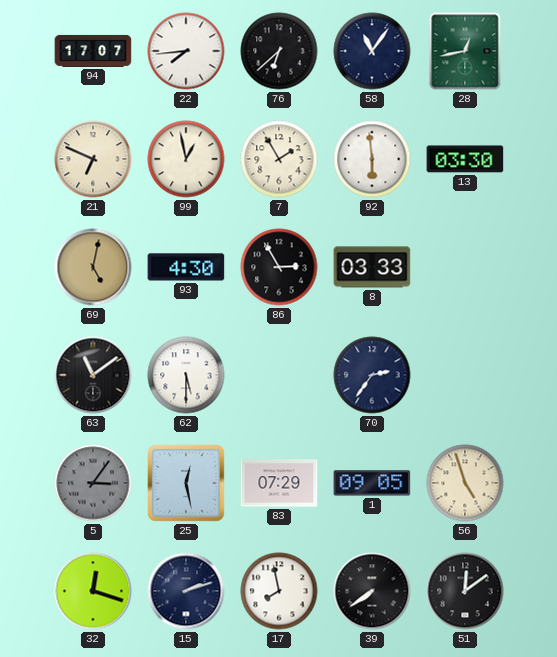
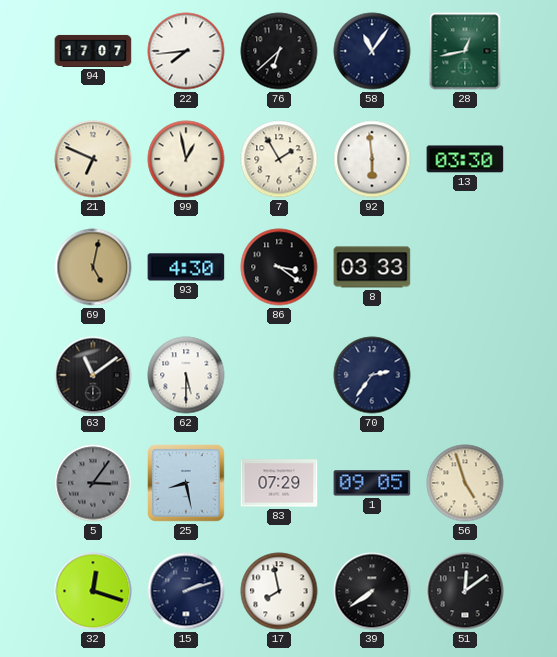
86: 2:55 -> 3:21 (279, 267)
25: 12:28 -> 8:28 (187, 484)
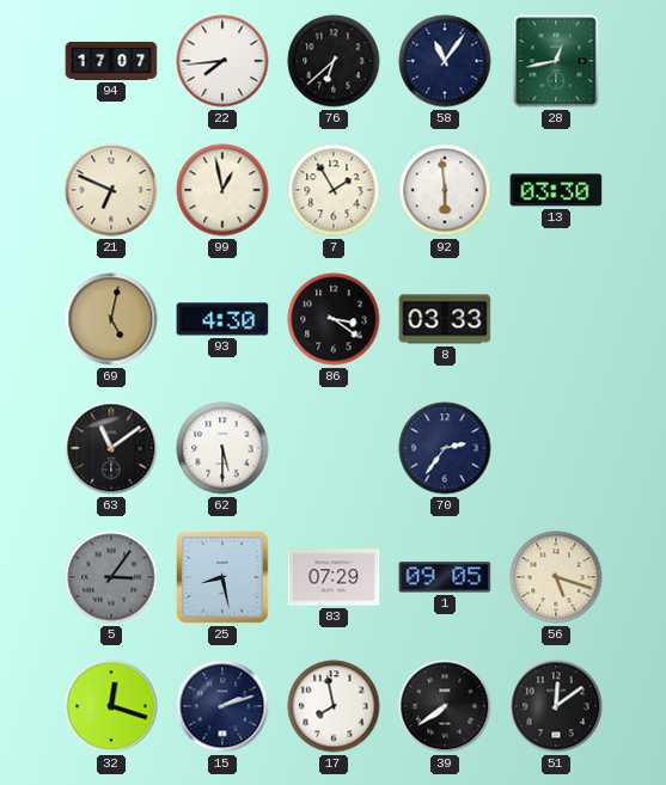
56: 4:57 -> 5:18 (556, 577)
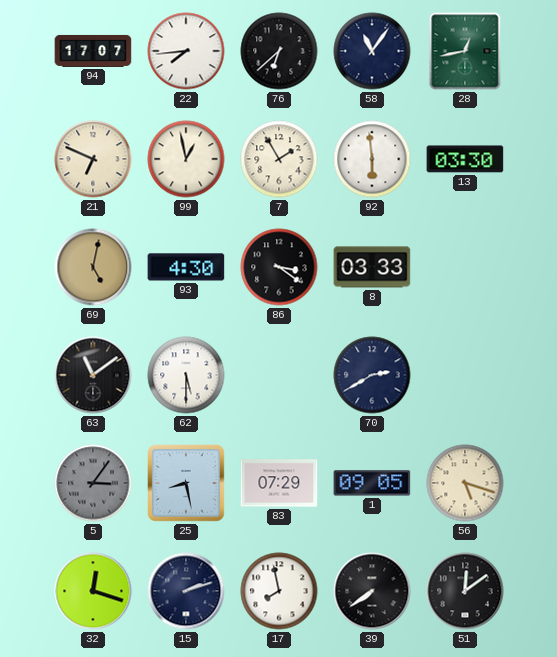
70: 2:36 -> 2:40 (372, 375)
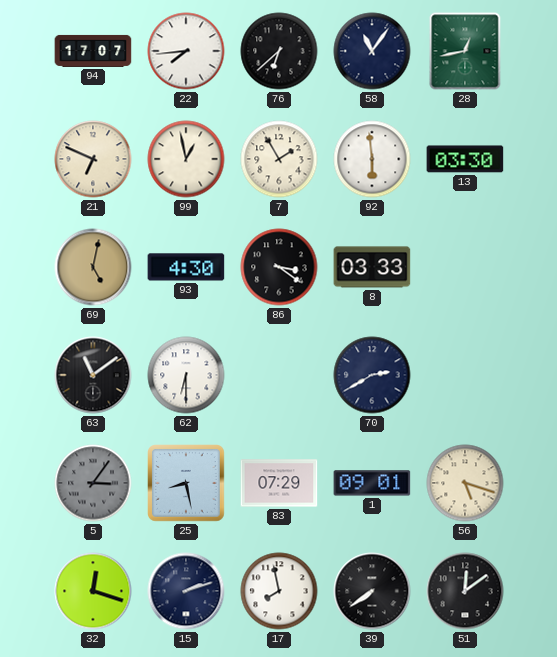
62: 5:30 -> 6:30 (186, 375)
1: 09:05 -> 09:01 (372, 483)
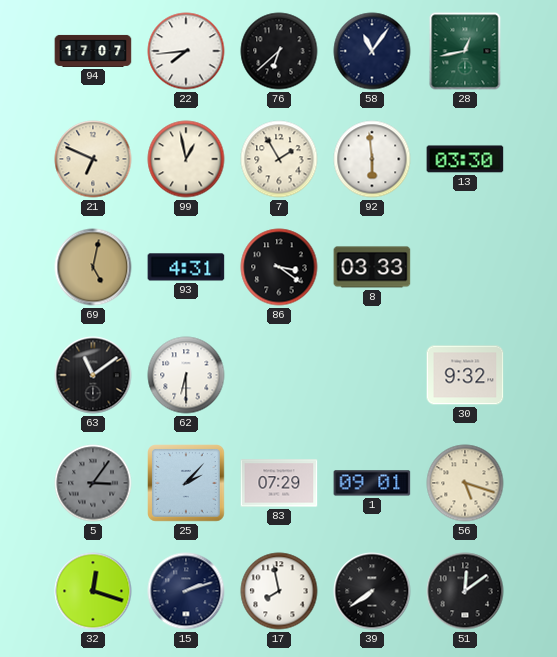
93: 4:30 -> 4:31 (186, 267)
70: 2:40 -> none (372, 375)
30: none -> 9:32 (465, 375)
25: 8:28 -> 2:07 (187, 484)
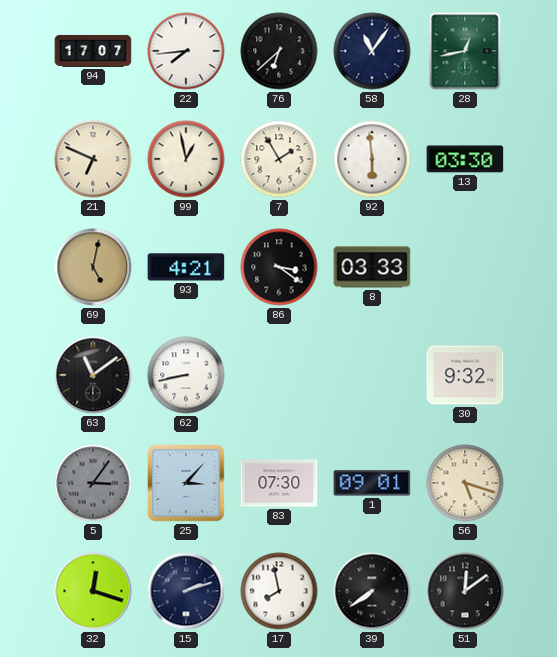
93: 4:31 -> 4:21 (186, 267)
62: 6:30 -> 8:43 (186, 375)
25: 2:07 -> 3:07 (187, 484)
83: 07:29 -> 07:30 (279, 483)
